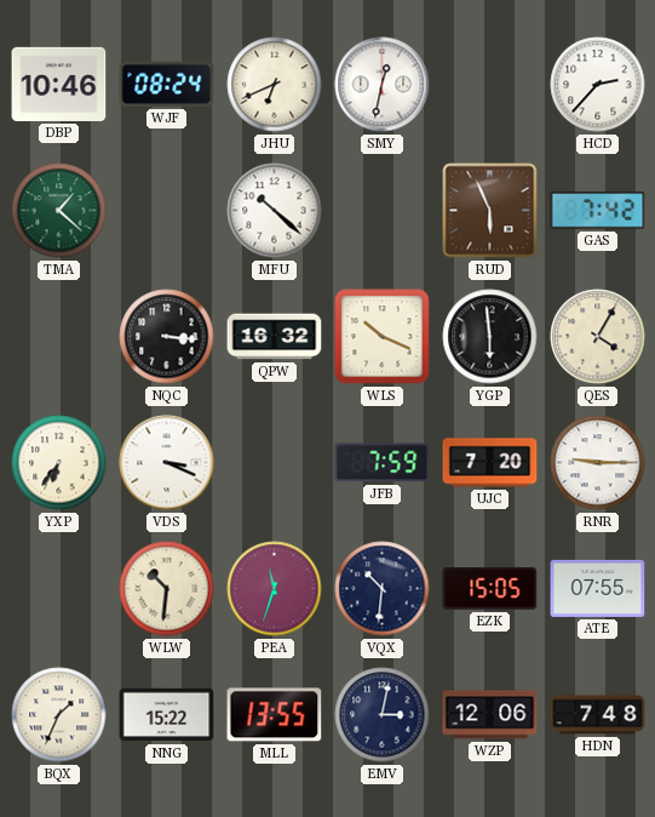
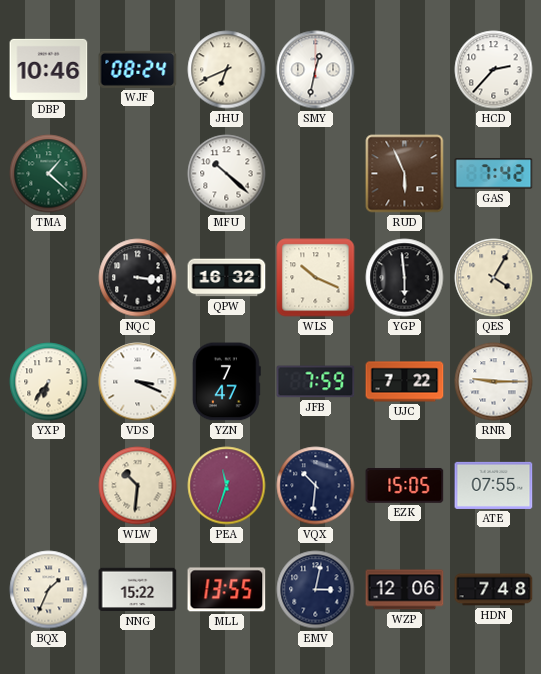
YZN: none -> 7:47 (226, 382)
UJC: 7:20 -> 7:22 (405, 382)
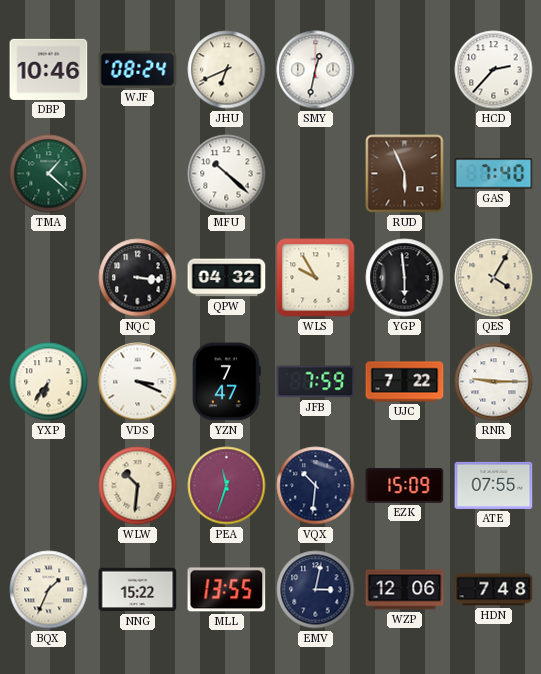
GAS: 7:42 -> 7:40 (494, 174)
QPW: 16:32 -> 04:32 (227, 278)
WLS: 10:19 -> 9:55 (316, 278)
EZK: 15:05 -> 15:09 (405, 485)
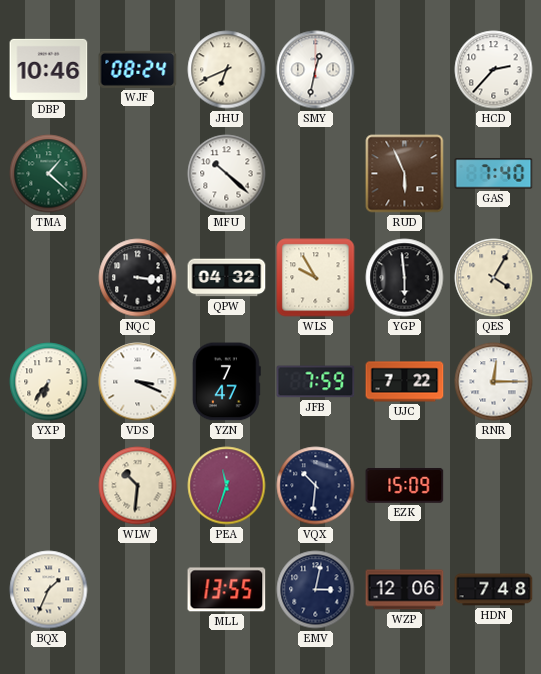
RNR: 9:15 -> 12:15 (494, 382)
ATE: 07:55 -> none (494, 485)
NNG: 15:22 -> none (138, 590)
